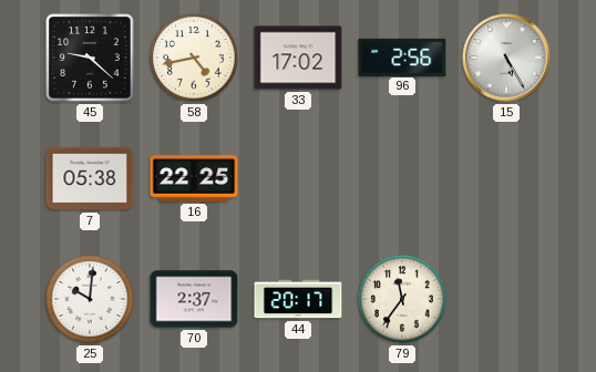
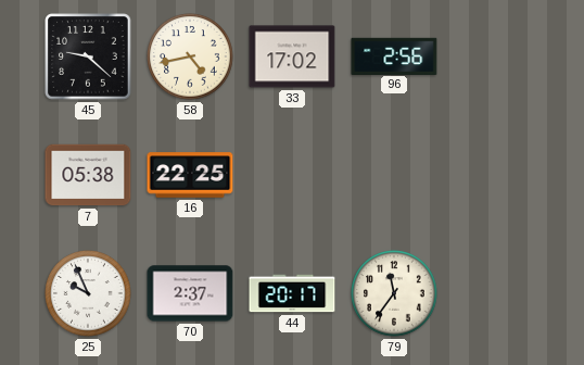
15: 5:25 -> none (506, 58)
25: 10:01 -> 9:56 (88, 293)
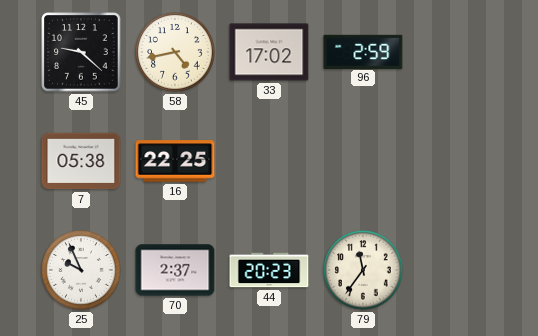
96: 2:56 -> 2:59 (363, 51)
44: 20:17 -> 20:23 (269, 270)
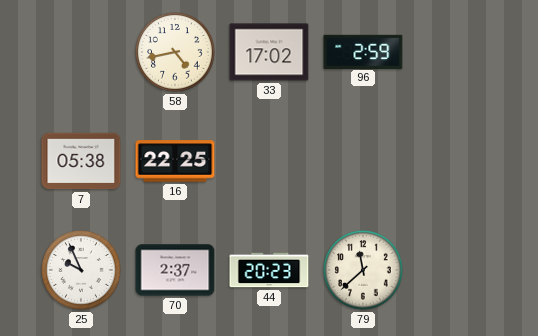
45: 9:22 -> none (81, 52)
79: 11:36 -> 11:38 (363, 270)
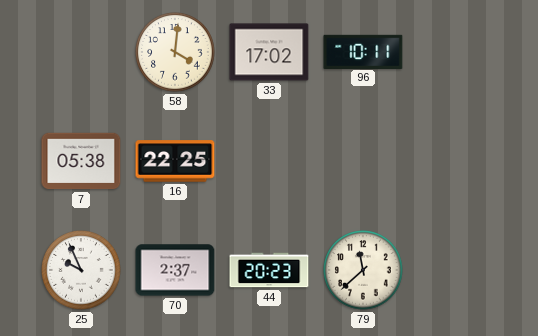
58: 4:43 -> 4:01 (175, 52)
96: 2:59 -> 10:11 (363, 51)
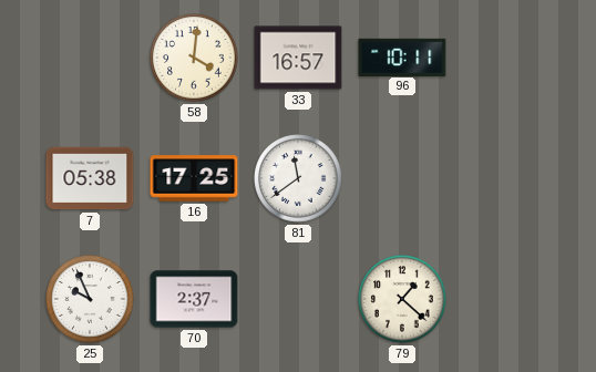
33: 17:02 -> 16:57 (298, 58)
16: 22:25 -> 17:25 (194, 178)
81: none -> 11:39 (298, 178)
44: 20:23 -> none (269, 270)
79: 11:38 -> 1:22 (402, 299)
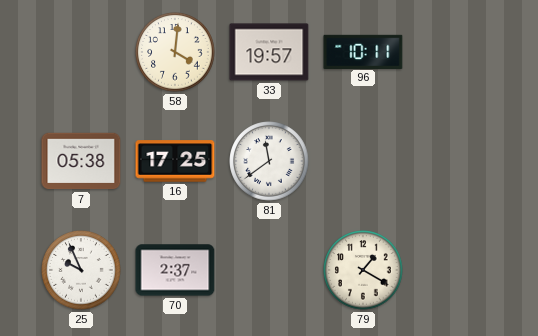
33: 16:57 -> 19:57 (269, 52)
79: 1:22 -> 1:20 (363, 270)
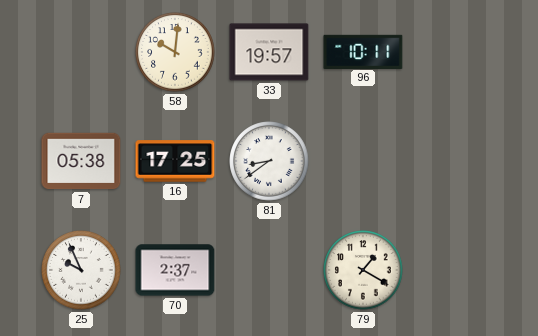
58: 4:01 -> 10:01 (175, 52)
81: 11:39 -> 8:39 (269, 161)
